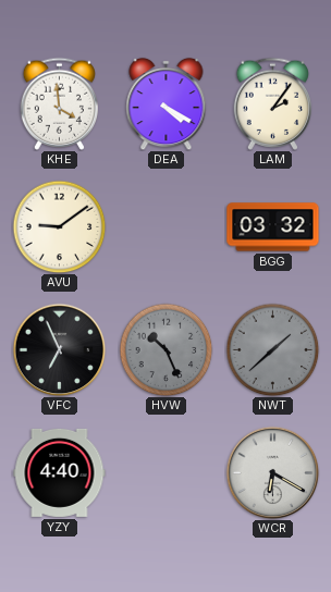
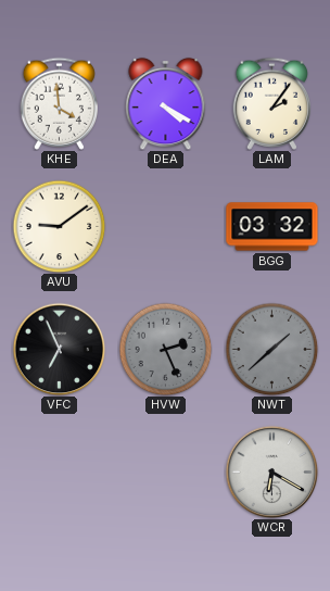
HVW: 10:26 -> 2:26 (165, 349)
YZY: 4:40 -> none (60, 472)
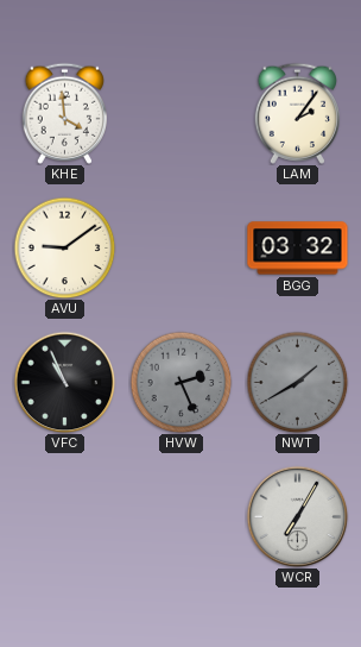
DEA: 4:20 -> none (166, 103)
VFC: 6:56 -> 10:56 (64, 382)
NWT: 1:38 -> 1:40 (297, 382)
WCR: 6:20 -> 7:05 (297, 516)
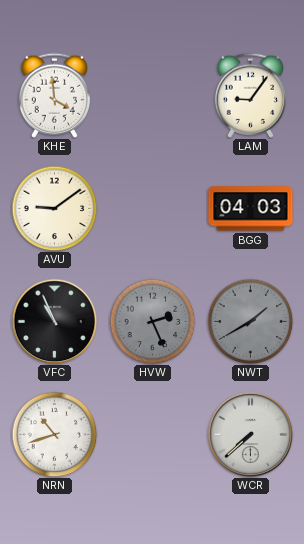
LAM: 2:06 -> 9:06 (250, 95)
BGG: 03:32 -> 04:03 (251, 209)
NRN: none -> 10:42 (54, 434)
WCR: 7:05 -> 7:38 (250, 434)
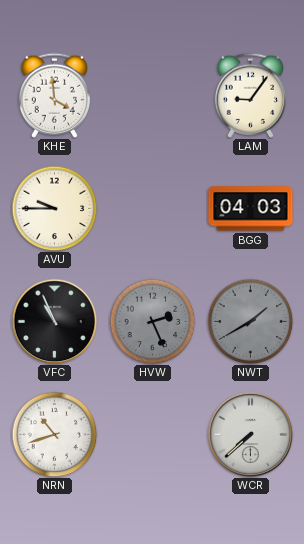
AVU: 9:09 -> 9:45 (54, 208)
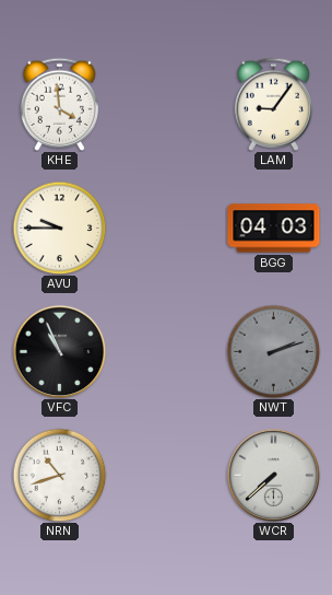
HVW: 2:26 -> none (152, 321)
NWT: 1:40 -> 2:12 (273, 351)
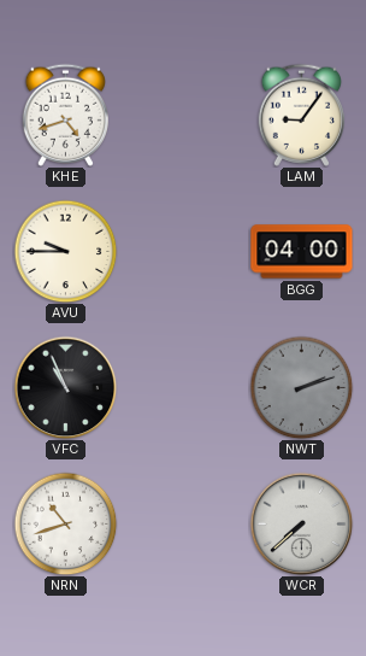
KHE: 3:59 -> 4:42 (65, 115)
BGG: 04:03 -> 04:00 (302, 252)
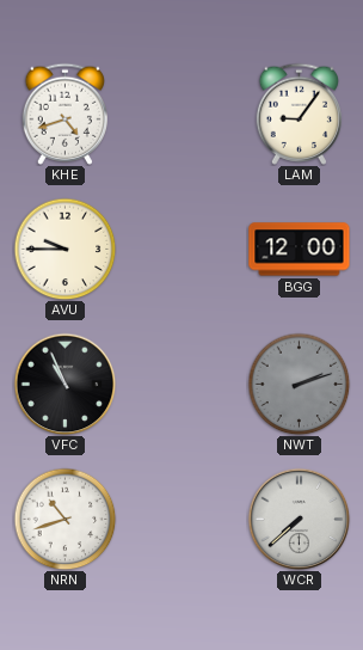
BGG: 04:00 -> 12:00 (300, 250)
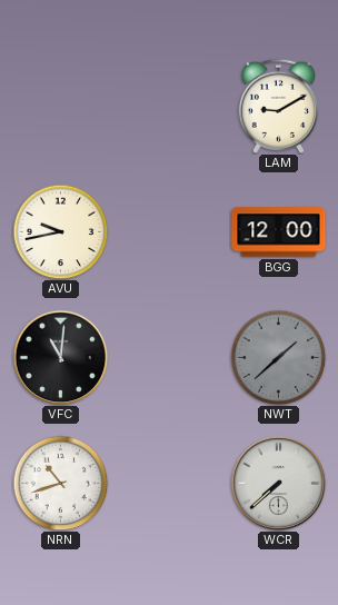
KHE: 4:42 -> none (64, 114)
LAM: 9:06 -> 9:10 (278, 106)
AVU: 9:45 -> 9:43 (60, 231)
VFC: 10:56 -> 11:01 (60, 357)
NWT: 2:12 -> 1:38 (278, 357)
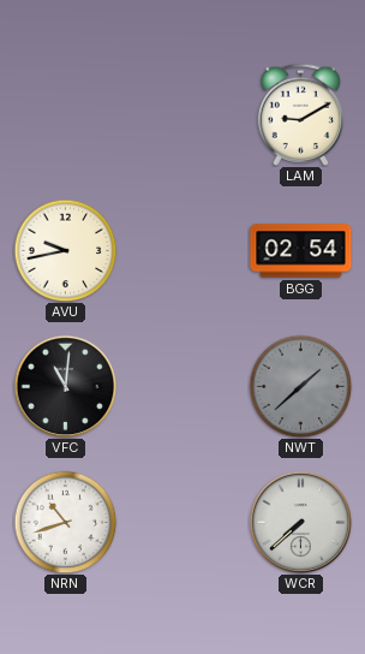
BGG: 12:00 -> 02:54 (301, 251)
